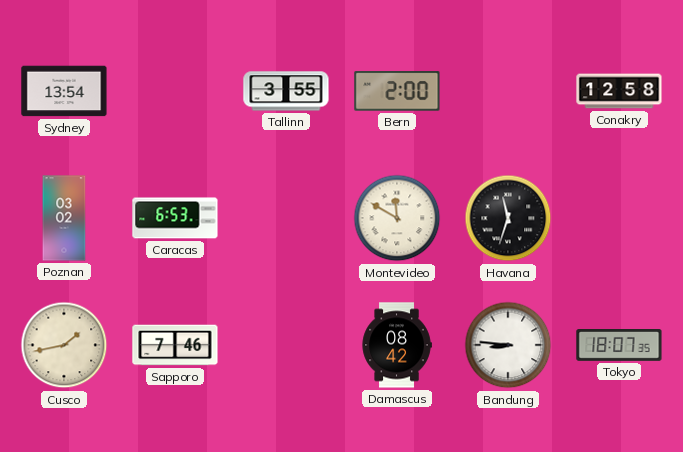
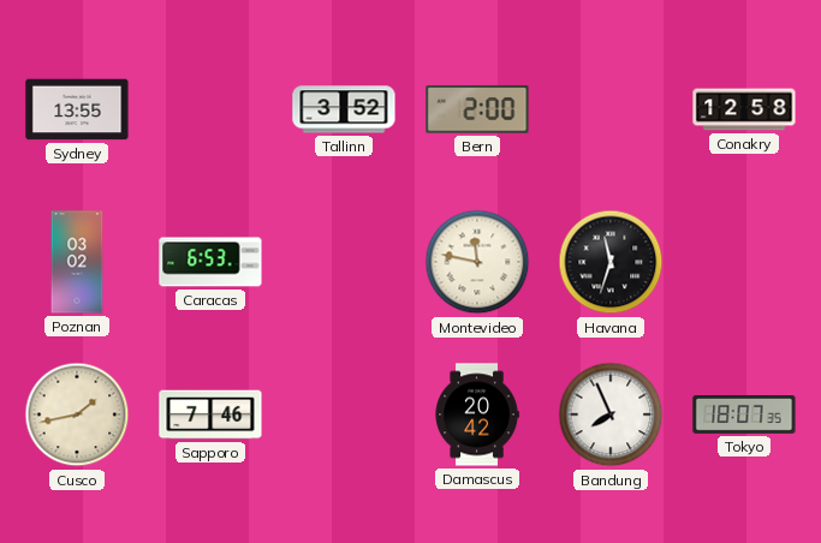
Sydney: 13:54 -> 13:55 (77, 109)
Tallinn: 3:55 -> 3:52 (344, 109)
Montevideo: 11:50 -> 11:47 (477, 262)
Damascus: 08:42 -> 20:42 (477, 414)
Bandung: 8:46 -> 7:56 (611, 414)
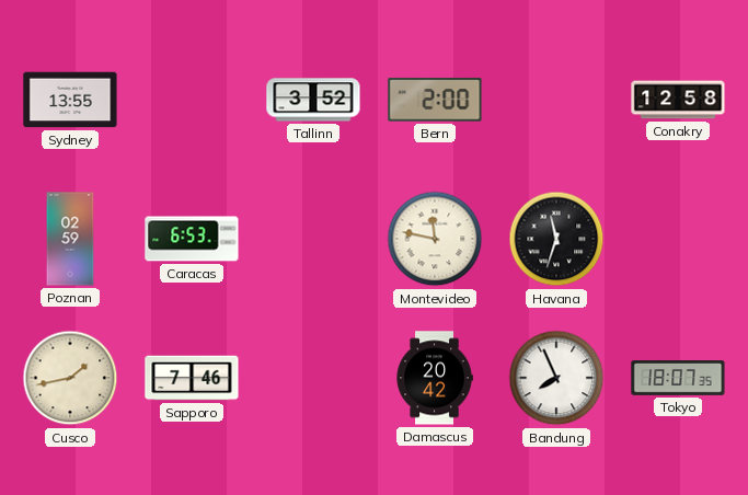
Poznan: 03:02 -> 02:59 (70, 239)
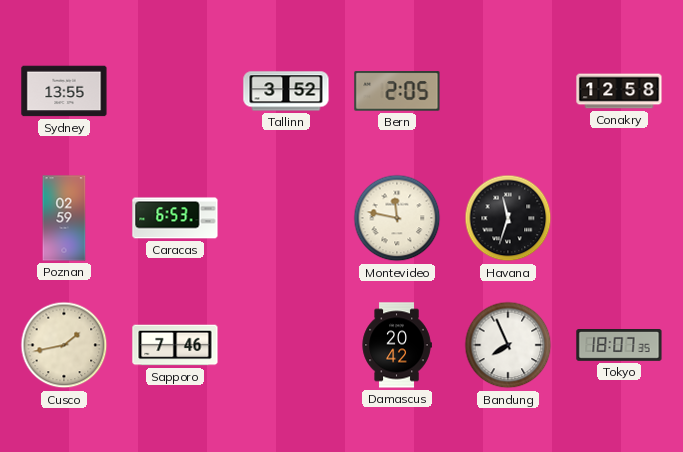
Bern: 2:00 -> 2:05 (397, 91)
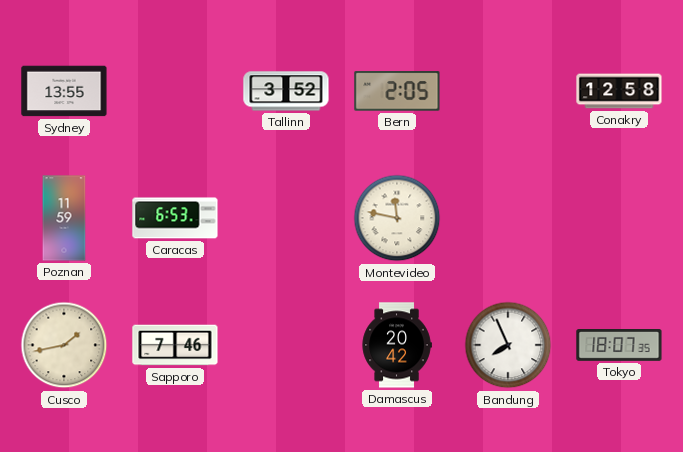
Poznan: 02:59 -> 11:59 (64, 218)
Havana: 11:33 -> none (508, 218)
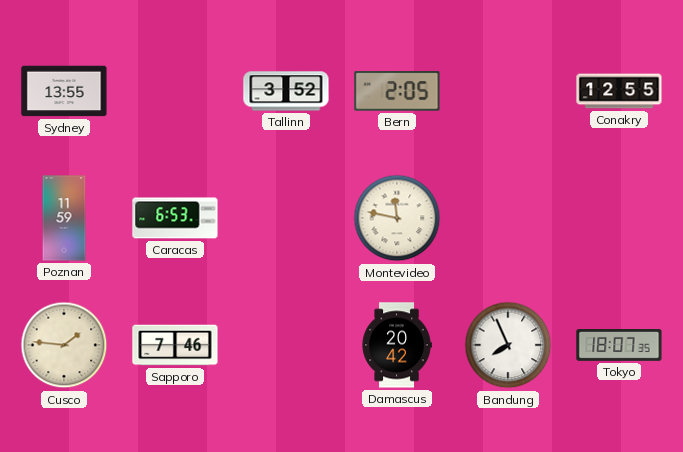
Conakry: 12:58 -> 12:55 (619, 91)
Cusco: 1:43 -> 1:46 (64, 345)
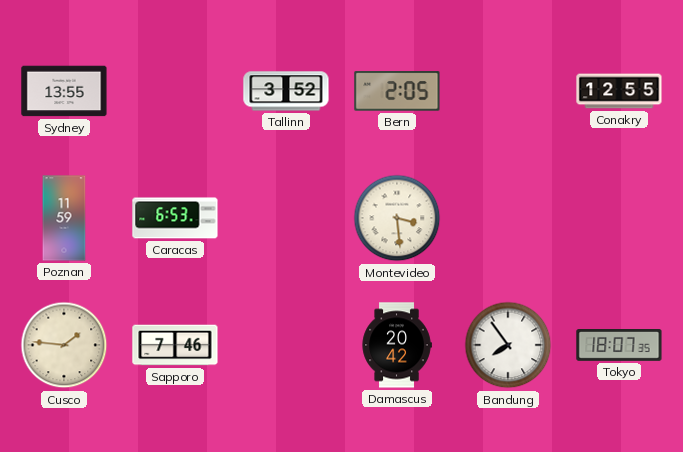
Montevideo: 11:47 -> 3:29 (397, 218)
Bandung: 7:56 -> 7:54 (508, 345)
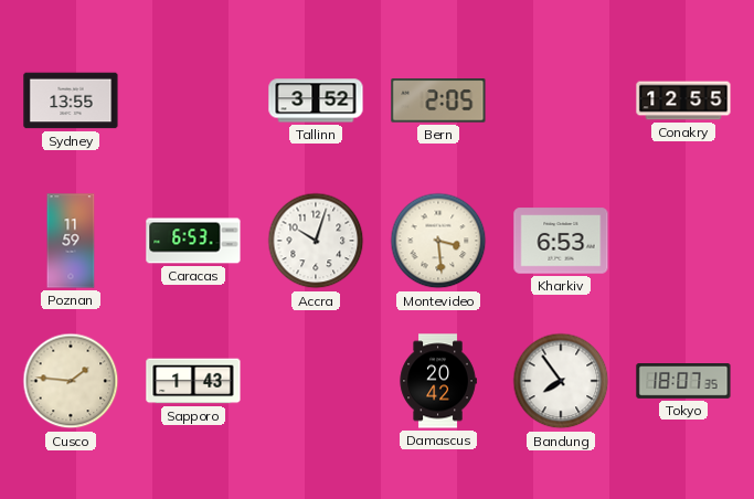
Accra: none -> 10:03 (316, 241)
Kharkiv: none -> 6:53 (561, 241)
Sapporo: 7:46 -> 1:43 (193, 381)
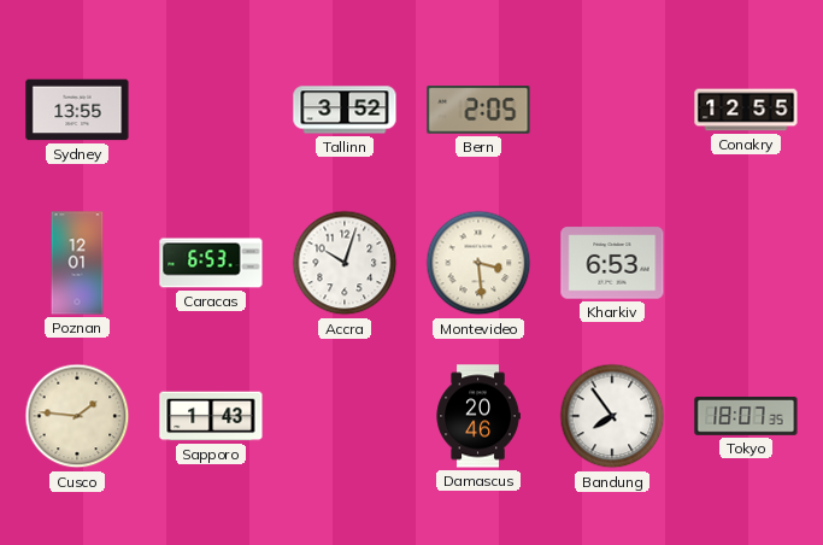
Poznan: 11:59 -> 12:01 (77, 263)
Damascus: 20:42 -> 20:46 (478, 416)
